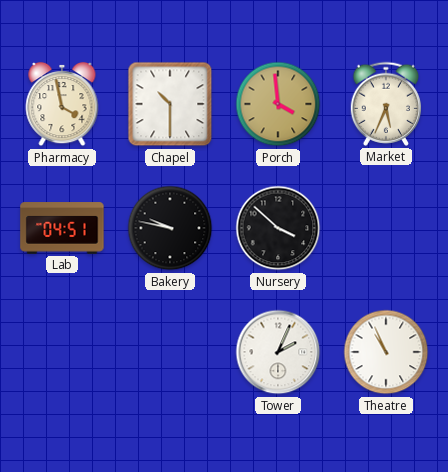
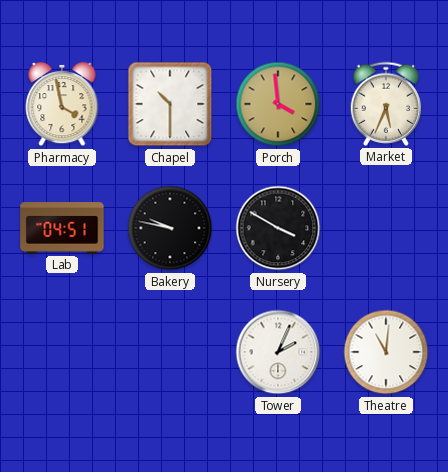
Nursery: 3:52 -> 3:50 (278, 228)
Theatre: 10:56 -> 11:01 (386, 352)
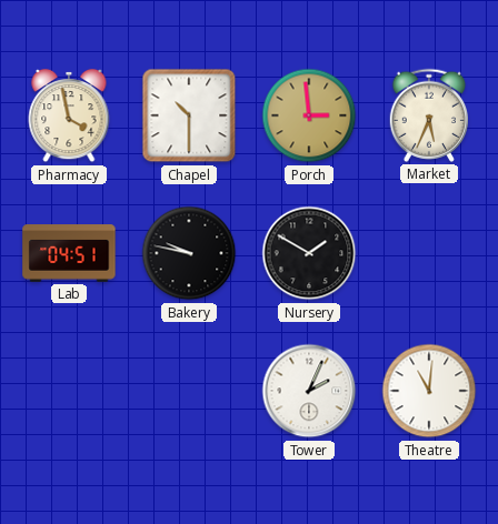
Porch: 3:59 -> 2:59 (309, 115)
Nursery: 3:50 -> 1:50 (309, 253)
